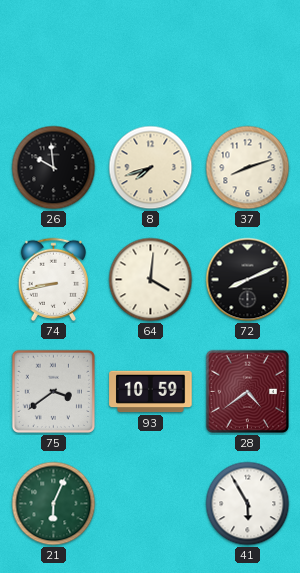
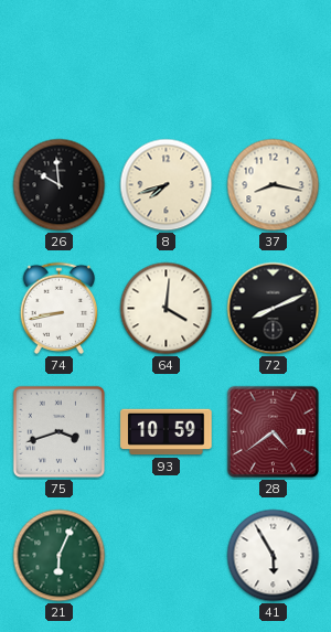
37: 8:12 -> 8:17 (274, 185)
75: 3:39 -> 3:42 (58, 431)
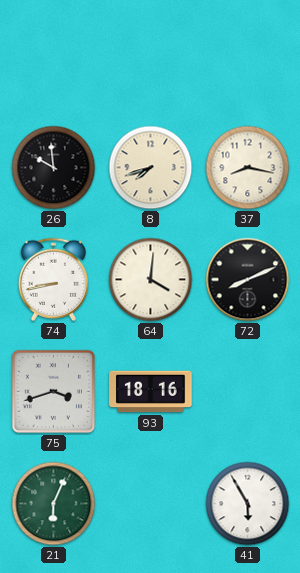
93: 10:59 -> 18:16 (151, 392)
28: 4:39 -> none (273, 431)
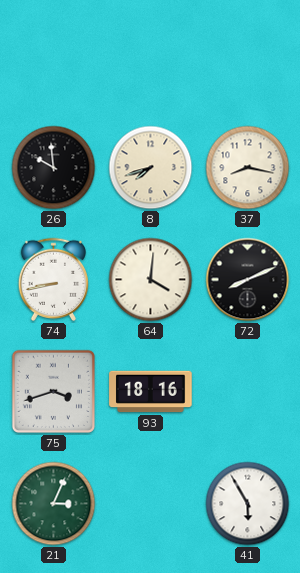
21: 6:04 -> 3:04 (54, 504)
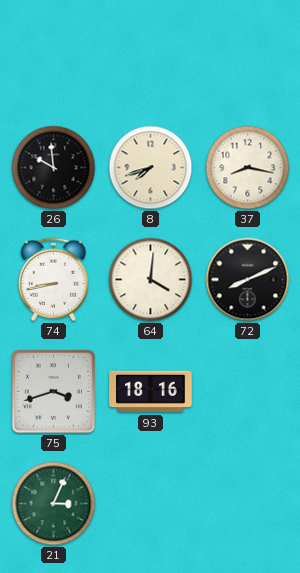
41: 5:55 -> none (248, 504)
